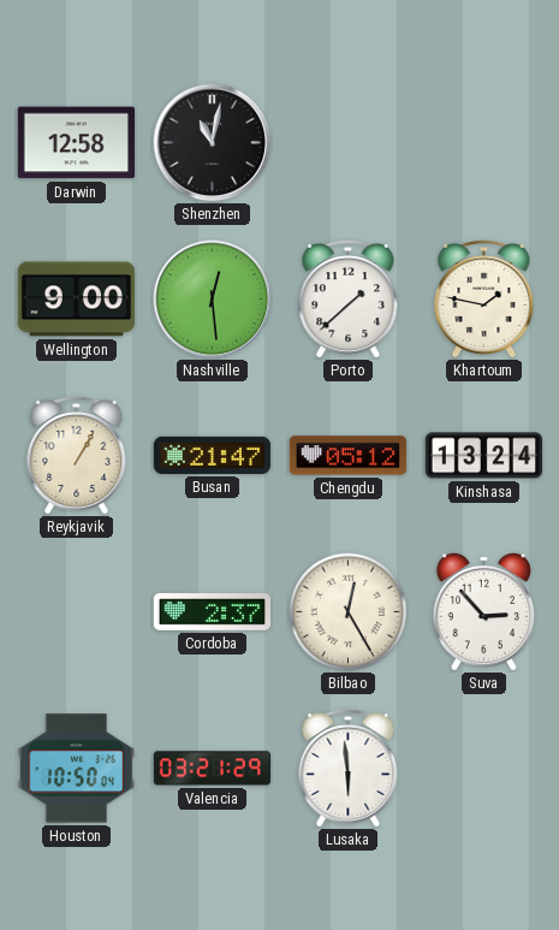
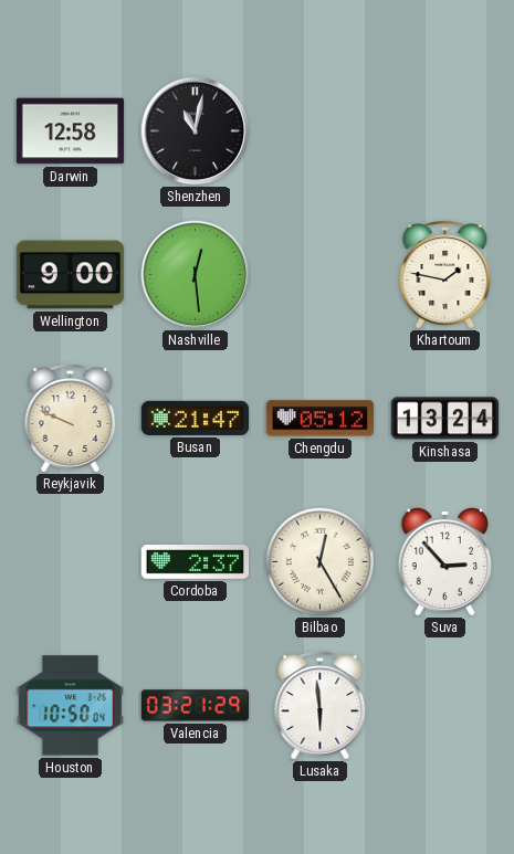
Porto: 1:38 -> none (349, 300)
Reykjavik: 1:05 -> 9:49 (71, 419)
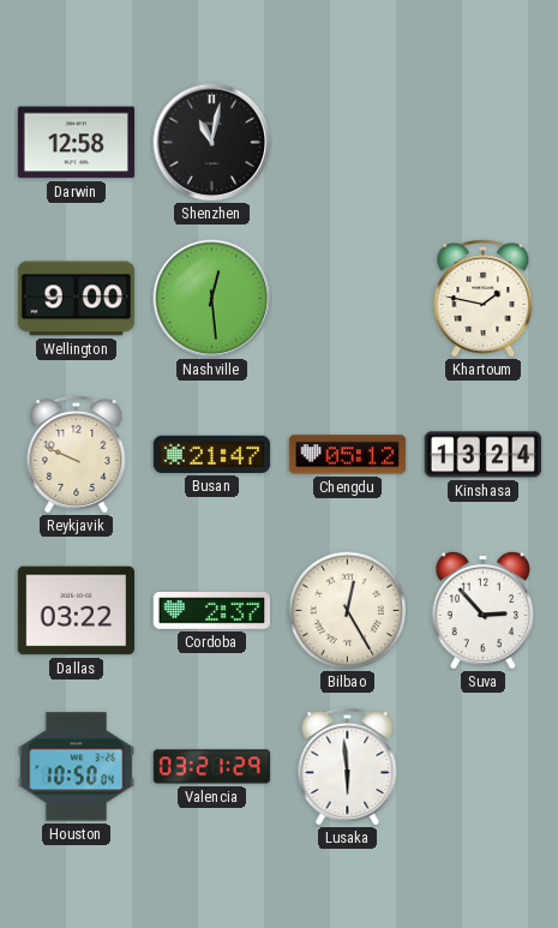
Dallas: none -> 03:22 (76, 611)
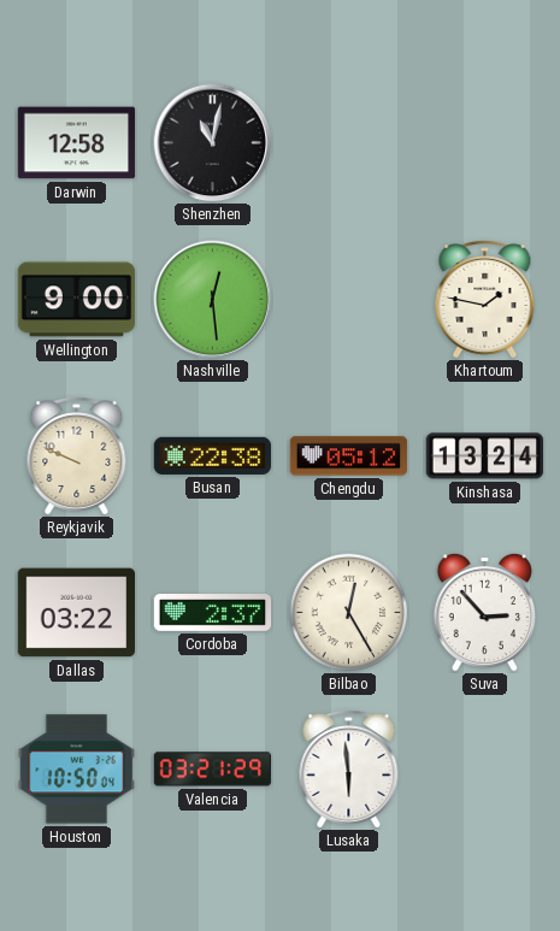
Busan: 21:47 -> 22:38 (213, 455)
